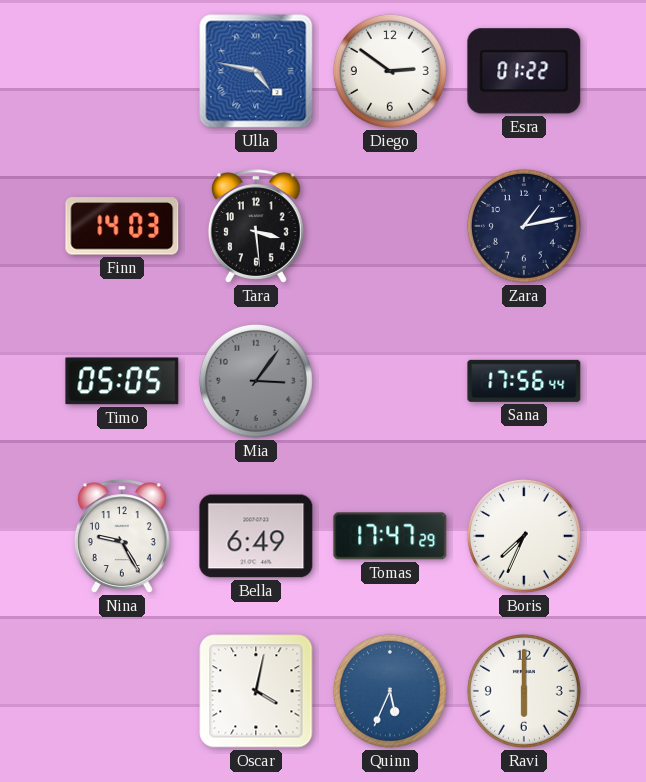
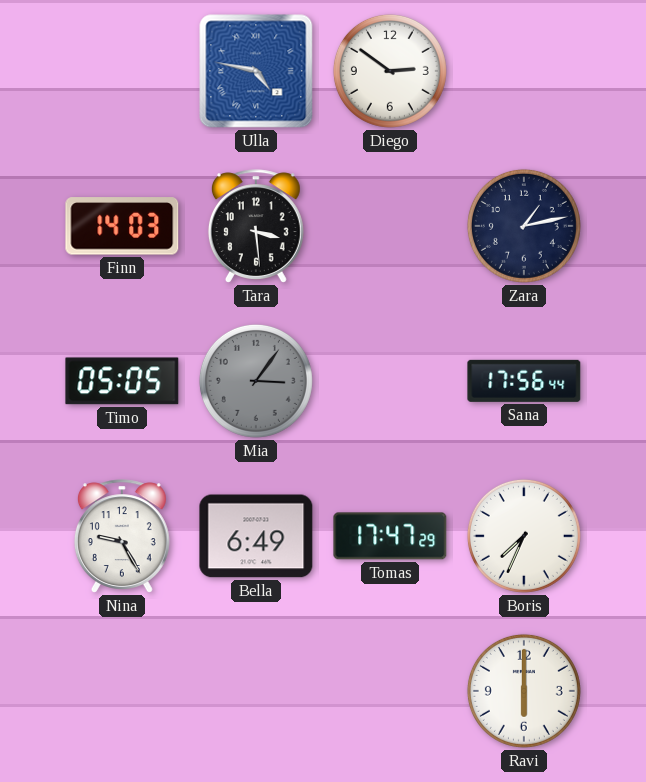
Esra: 01:22 -> none (524, 71)
Oscar: 4:02 -> none (256, 691)
Quinn: 5:34 -> none (390, 691)
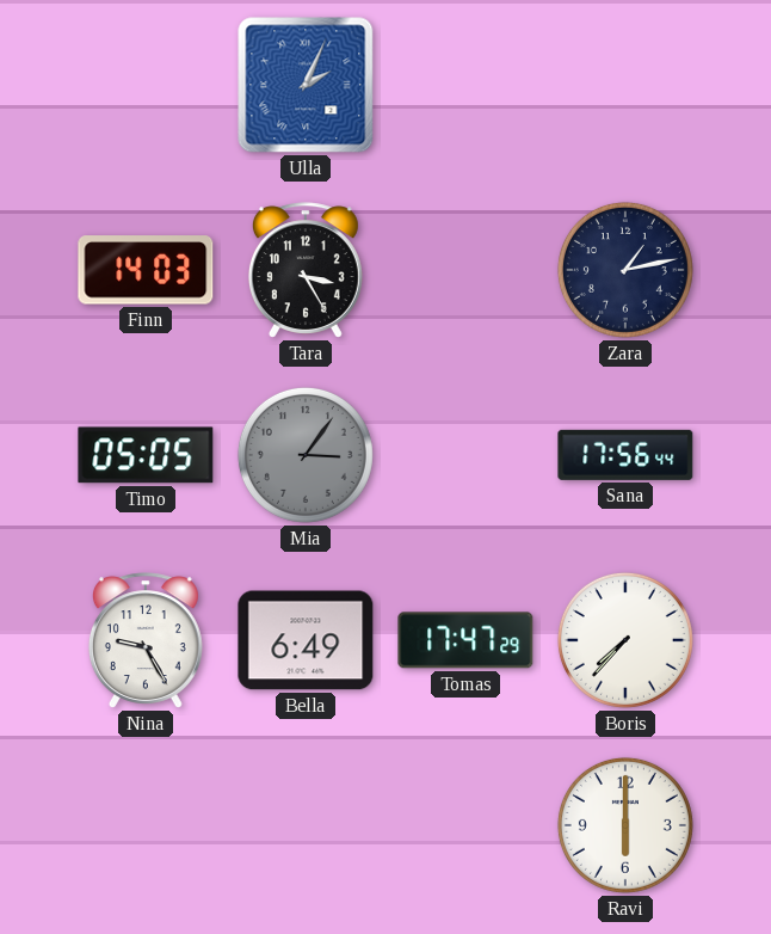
Ulla: 4:47 -> 2:04 (306, 85)
Diego: 2:51 -> none (390, 71)
Tara: 3:29 -> 3:25 (306, 270)
Boris: 7:34 -> 7:37 (625, 640)
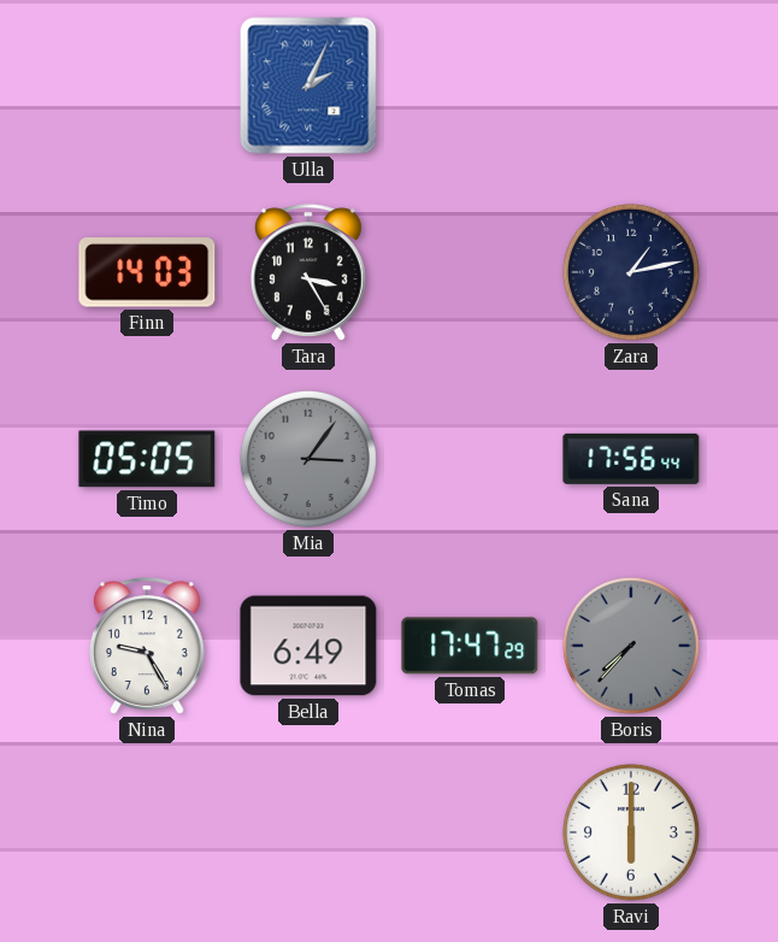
Boris dial: white -> grey (631, 646)
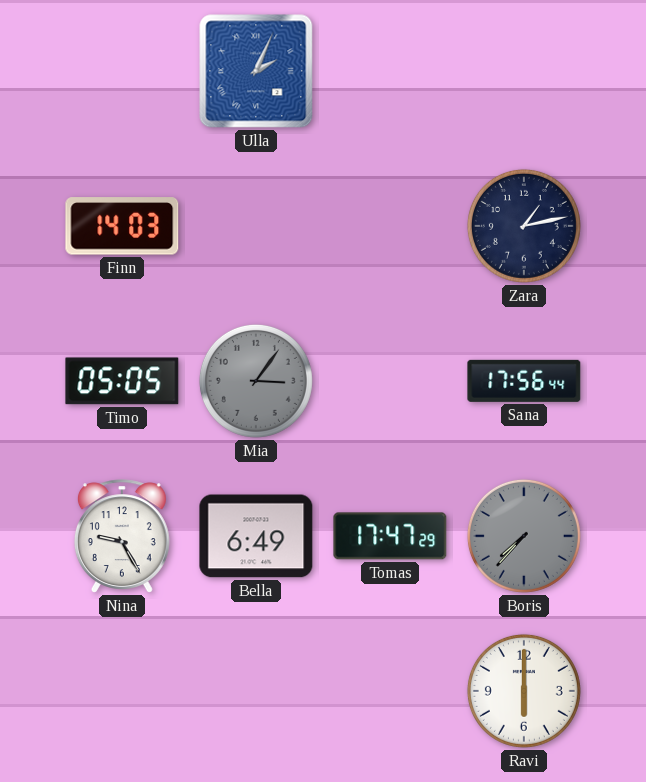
Tara: 3:25 -> none (308, 272)
